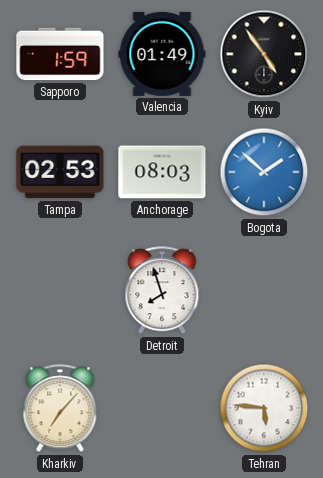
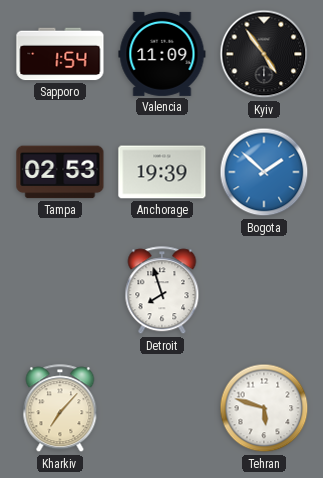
Sapporo: 1:59 -> 1:54 (60, 54)
Valencia: 01:49 -> 11:09 (162, 54)
Anchorage: 08:03 -> 19:39 (162, 172)
Tehran: 5:46 -> 5:48 (264, 408)
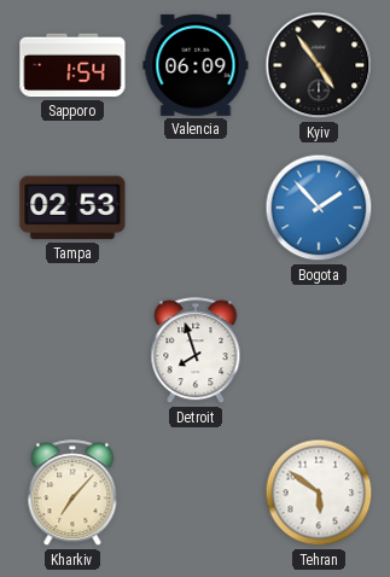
Valencia: 11:09 -> 06:09 (196, 65)
Anchorage: 19:39 -> none (162, 172)
Bogota: 1:52 -> 1:53 (319, 208)
Tehran: 5:48 -> 5:51 (319, 493)
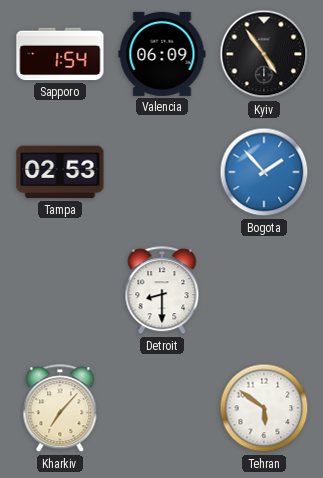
Detroit: 7:57 -> 8:30 (162, 291)
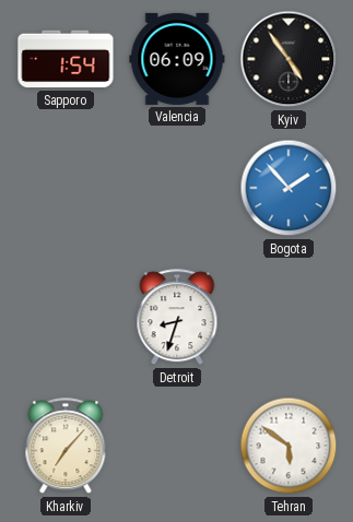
Tampa: 02:53 -> none (60, 172)
Detroit: 8:30 -> 8:33 (177, 318)
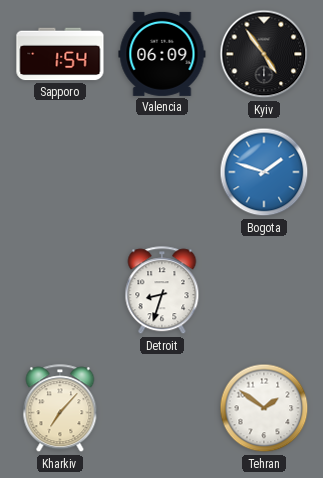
Bogota: 1:53 -> 1:48 (264, 172)
Tehran: 5:51 -> 1:51 (264, 408)
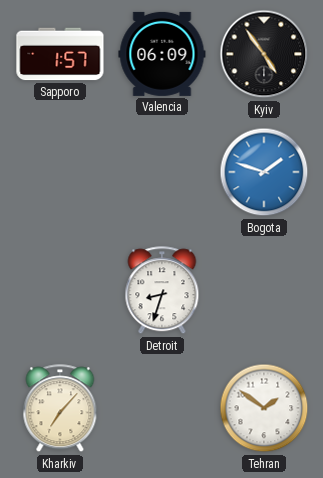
Sapporo: 1:54 -> 1:57 (60, 54)
